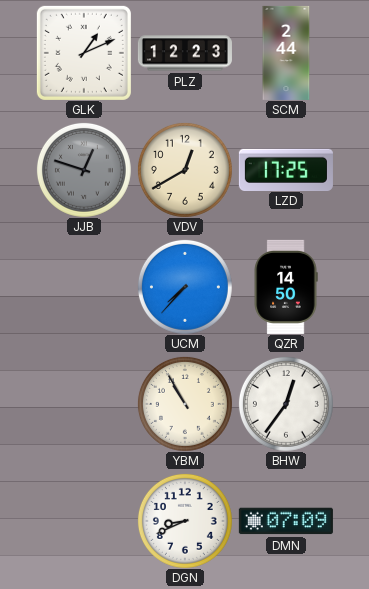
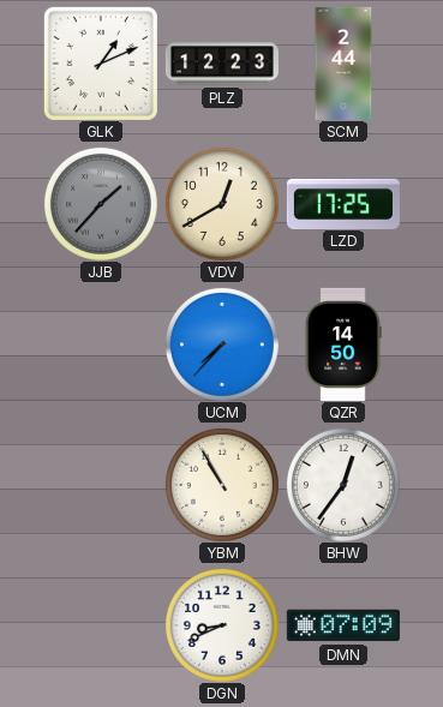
JJB: 12:48 -> 1:37 (101, 204)
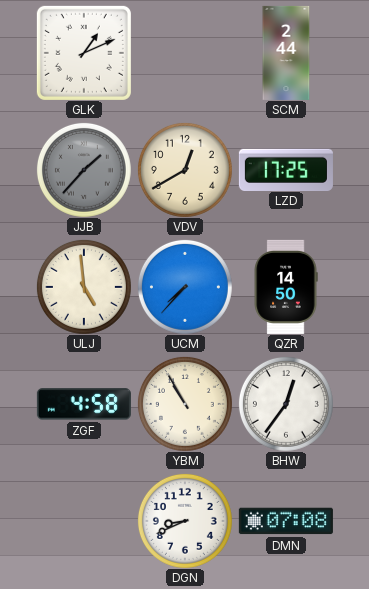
PLZ: 12:23 -> none (222, 64)
ULJ: none -> 4:59 (84, 287)
ZGF: none -> 4:58 (84, 404)
DMN: 07:09 -> 07:08 (286, 521)
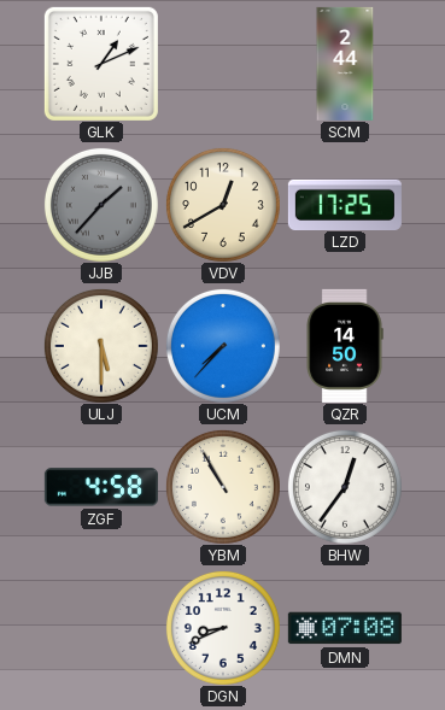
ULJ: 4:59 -> 5:30 (101, 346)
